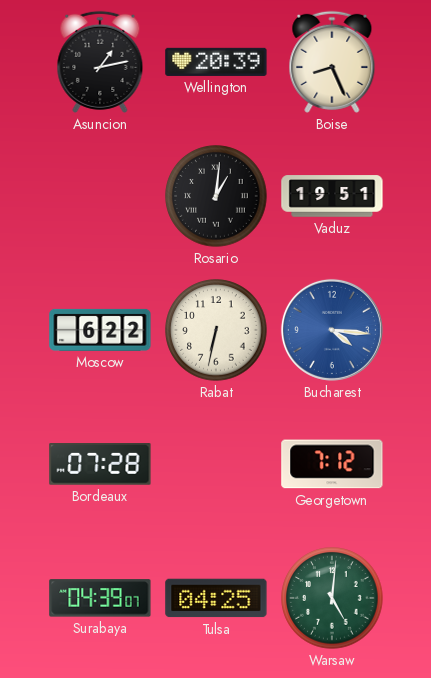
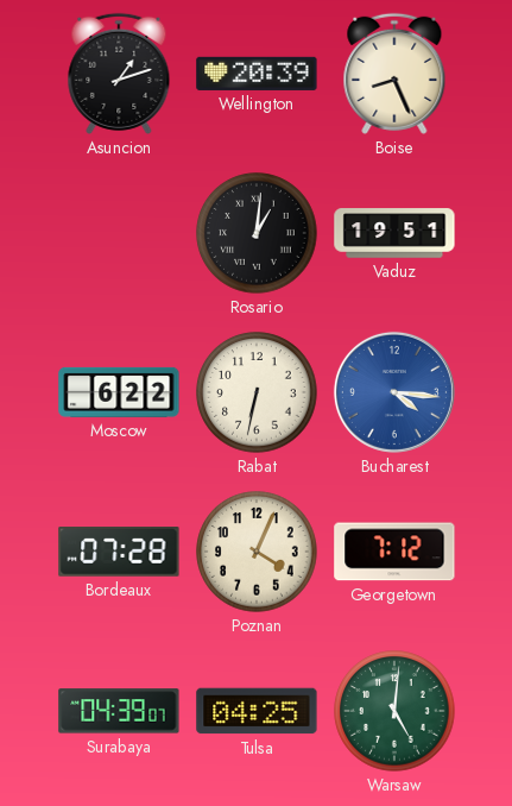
Asuncion: 1:13 -> 1:12 (119, 74)
Poznan: none -> 4:04 (257, 552)
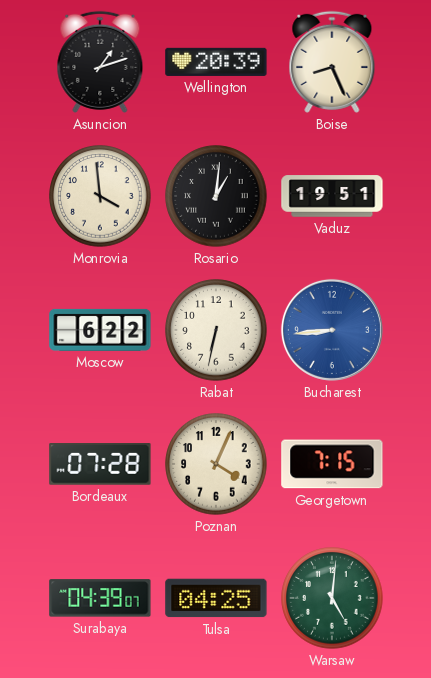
Monrovia: none -> 3:59 (100, 196)
Bucharest: 4:16 -> 8:44 (332, 330)
Georgetown: 7:12 -> 7:15 (332, 464)
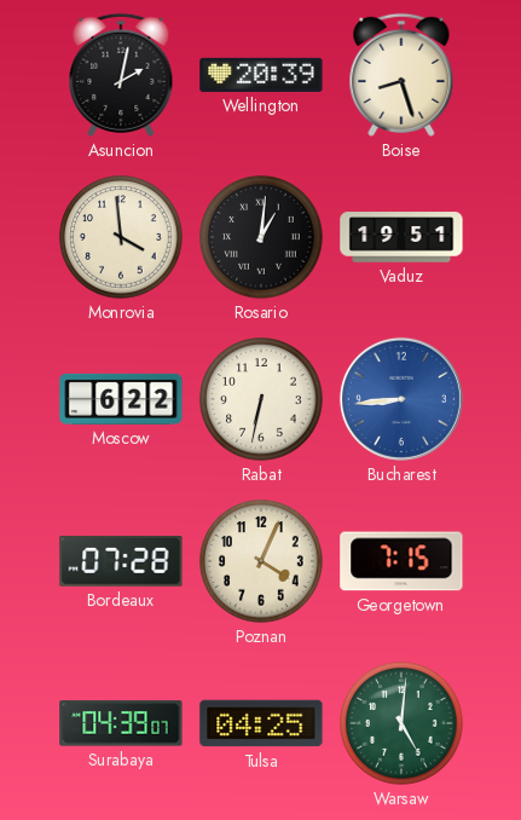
Asuncion: 1:12 -> 2:02 (121, 75)
Boise: 8:26 -> 8:27 (401, 75)
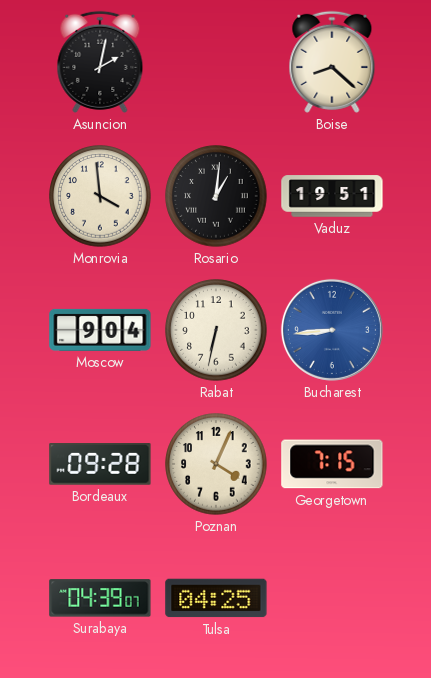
Wellington: 20:39 -> none (261, 75)
Boise: 8:27 -> 8:22 (332, 62)
Moscow: 6:22 -> 9:04 (100, 330)
Bordeaux: 07:28 -> 09:28 (100, 464)
Warsaw: 5:01 -> none (401, 723)
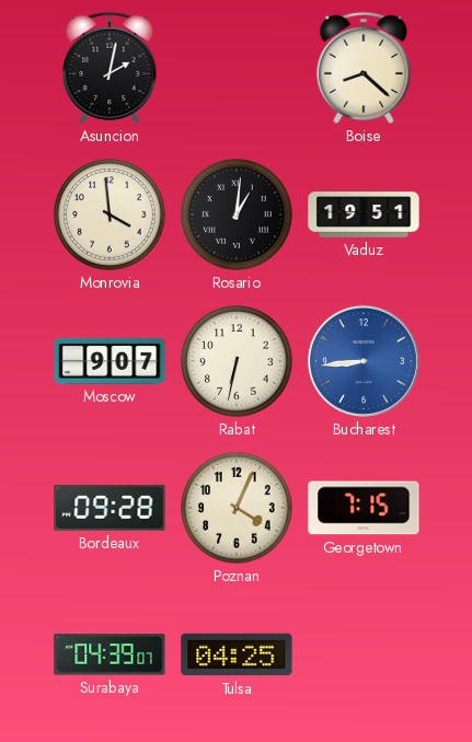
Moscow: 9:04 -> 9:07 (110, 361)
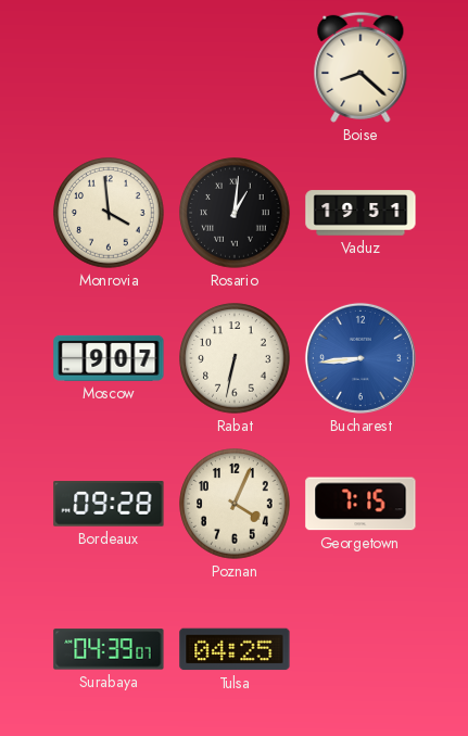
Asuncion: 2:02 -> none (110, 68)
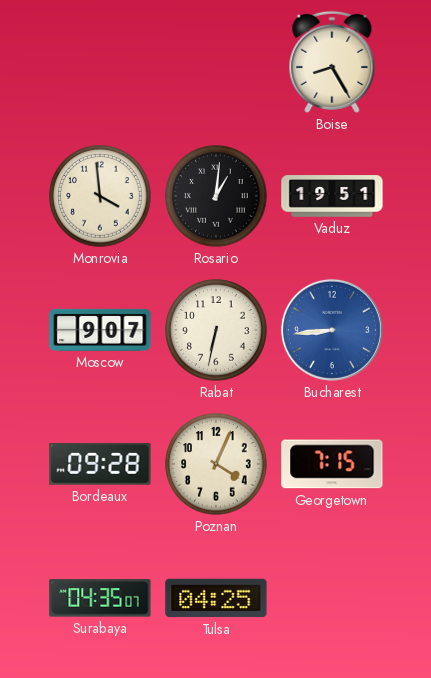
Boise: 8:22 -> 8:25 (332, 62)
Surabaya: 04:39 -> 04:35 (100, 598)
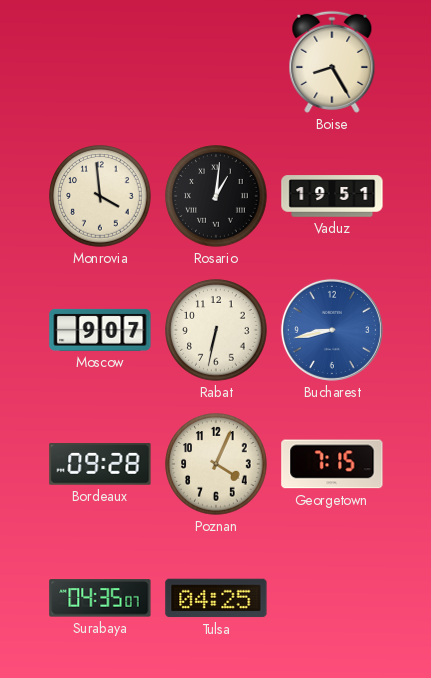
Bucharest: 8:44 -> 8:43 (332, 330)
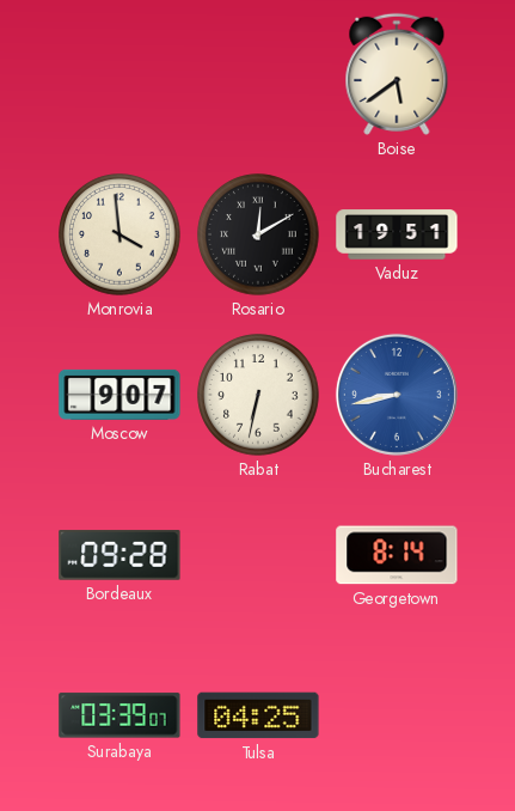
Boise: 8:25 -> 5:39 (397, 74)
Rosario: 1:01 -> 12:10 (258, 234)
Poznan: 4:04 -> none (216, 464)
Georgetown: 7:15 -> 8:14 (397, 555)
Surabaya: 04:35 -> 03:39 (119, 715)
